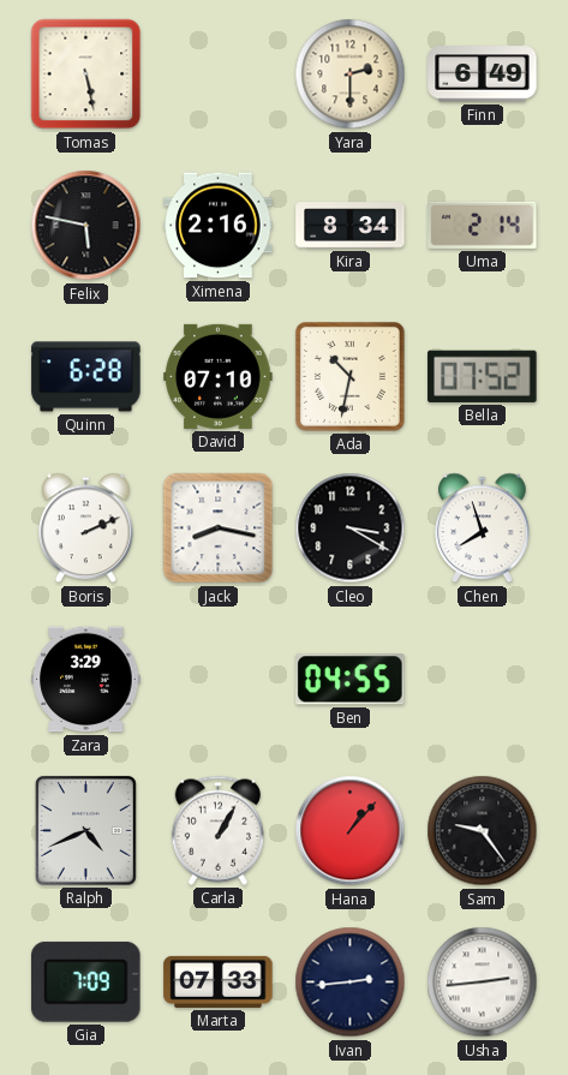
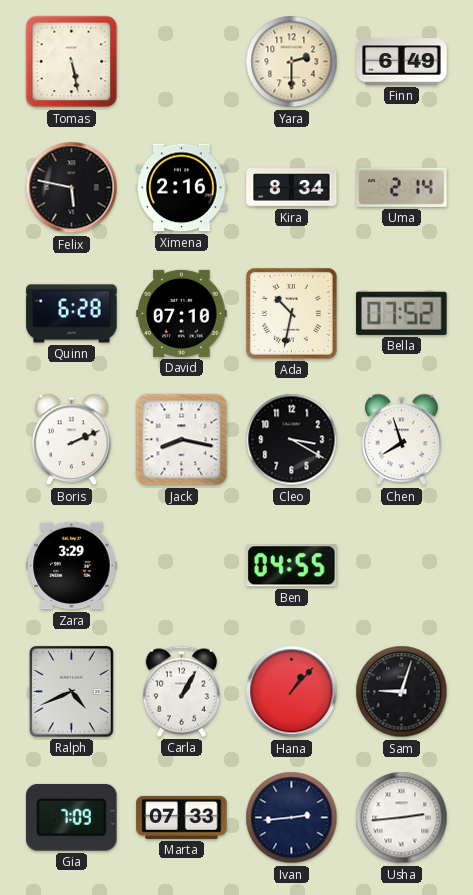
Sam: 9:24 -> 9:03 (402, 692)
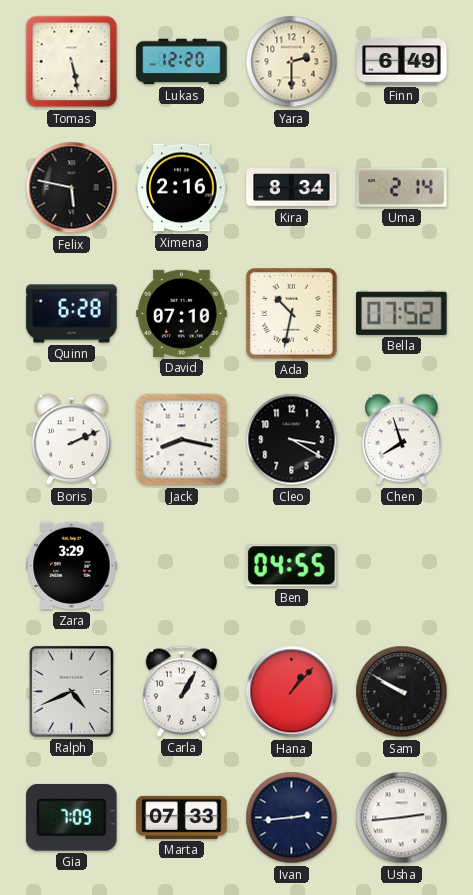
Lukas: none -> 12:20 (182, 62)
Sam: 9:03 -> 9:50 (402, 692)
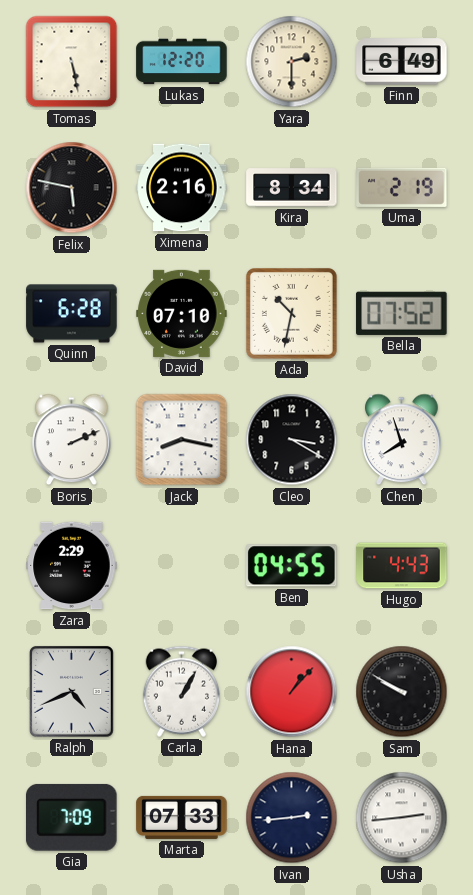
Uma: 2:14 -> 2:19 (402, 187)
Zara: 3:29 -> 2:29 (72, 566)
Hugo: none -> 4:43 (402, 566)
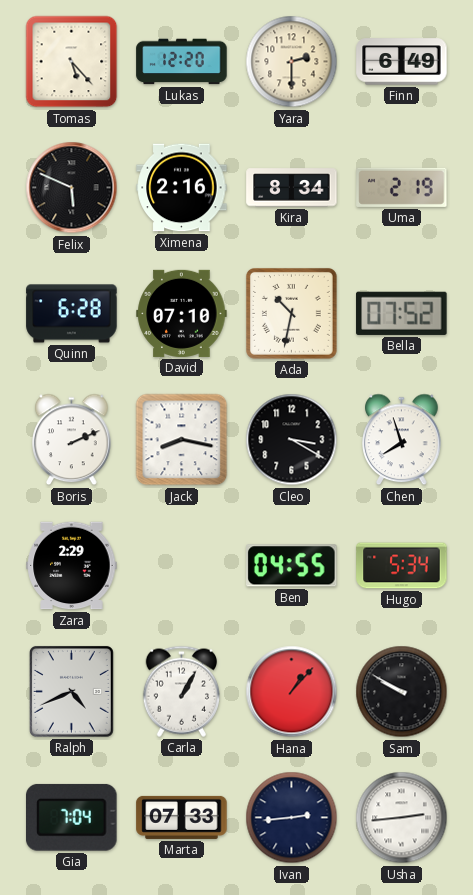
Tomas: 5:28 -> 5:23 (72, 62)
Felix: 5:47 -> 5:49 (72, 188)
Hugo: 4:43 -> 5:34 (402, 566)
Gia: 7:09 -> 7:04 (72, 817)
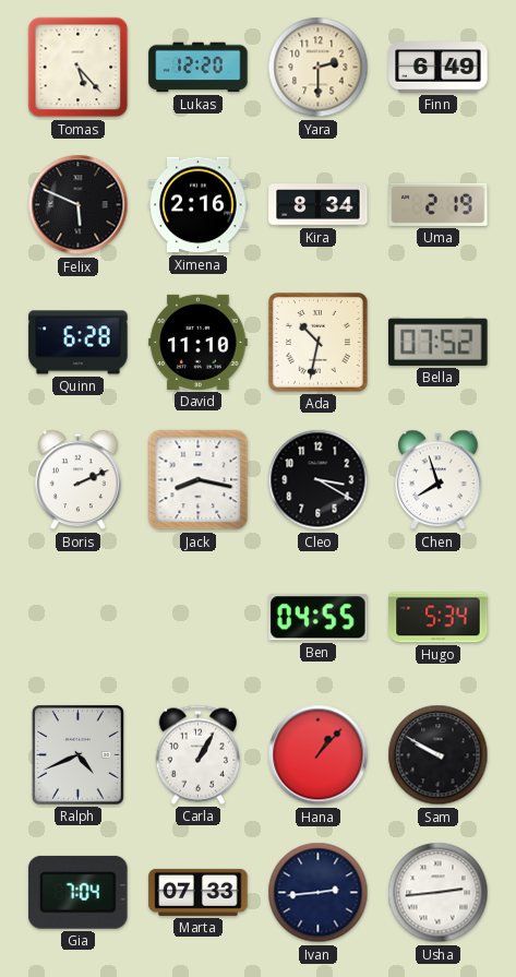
David: 07:10 -> 11:10 (199, 342)
Zara: 2:29 -> none (72, 566)
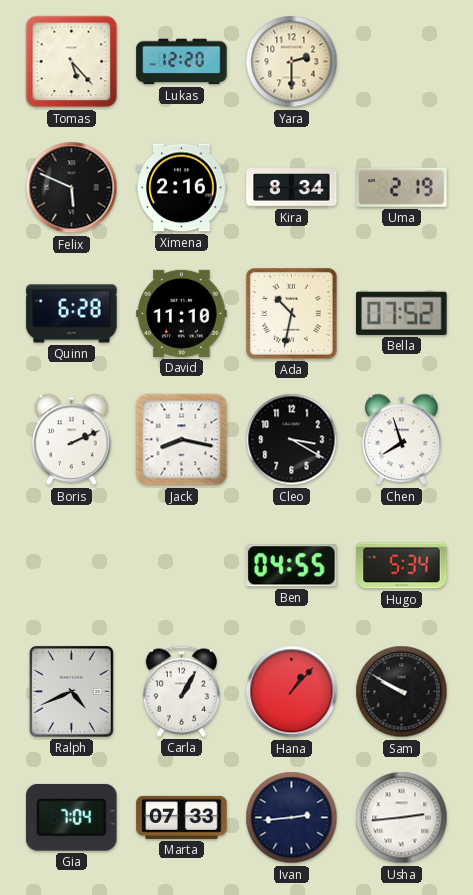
Finn: 6:49 -> none (439, 68)
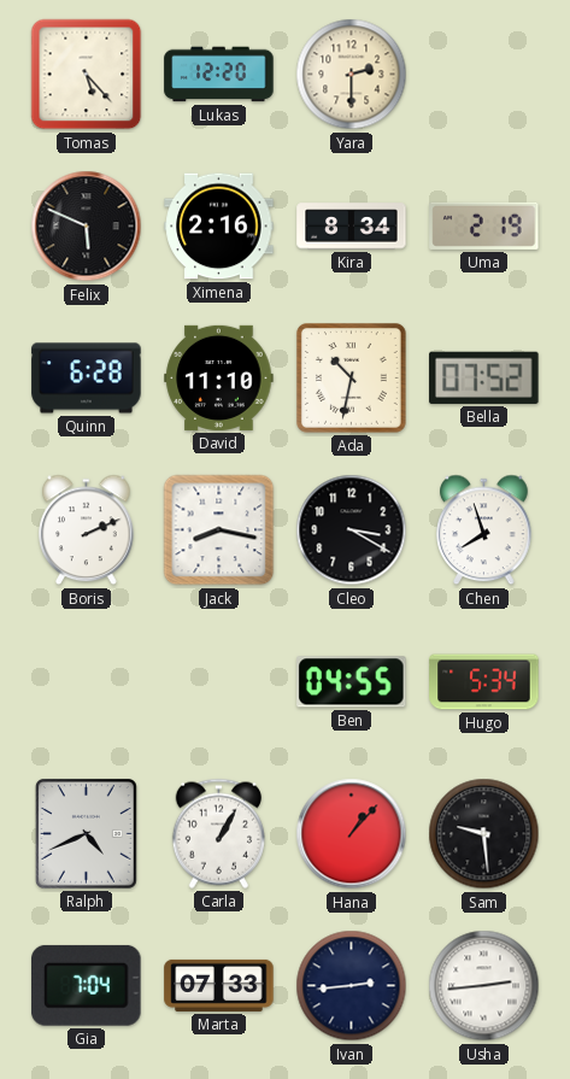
Sam: 9:50 -> 9:29 (484, 834)
